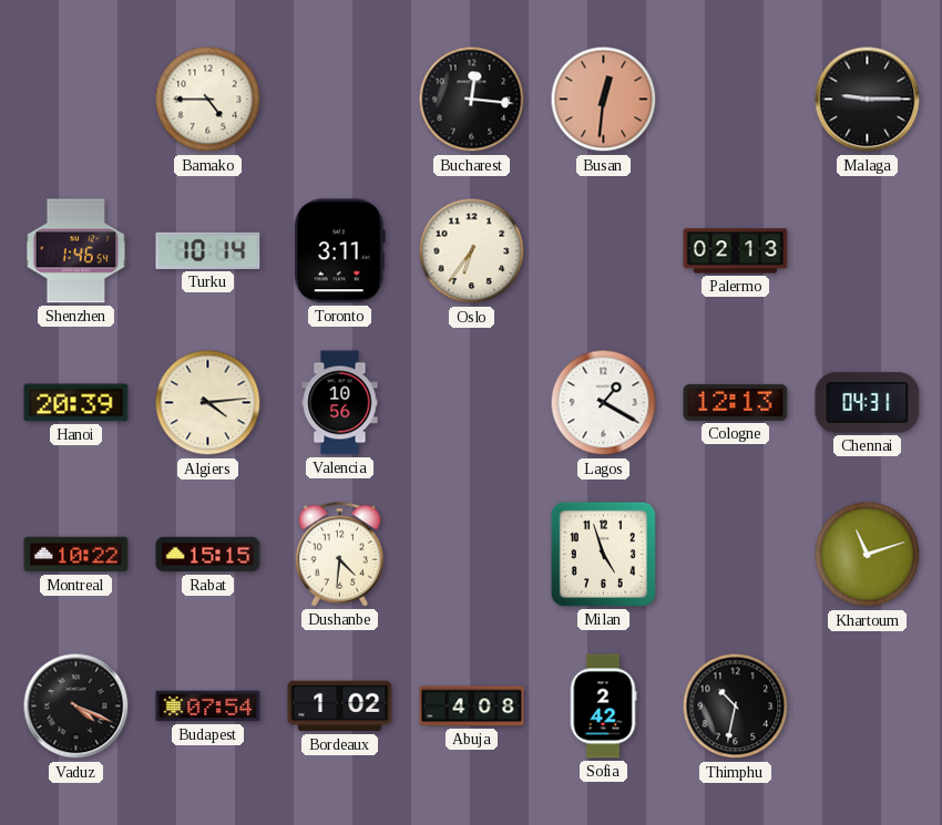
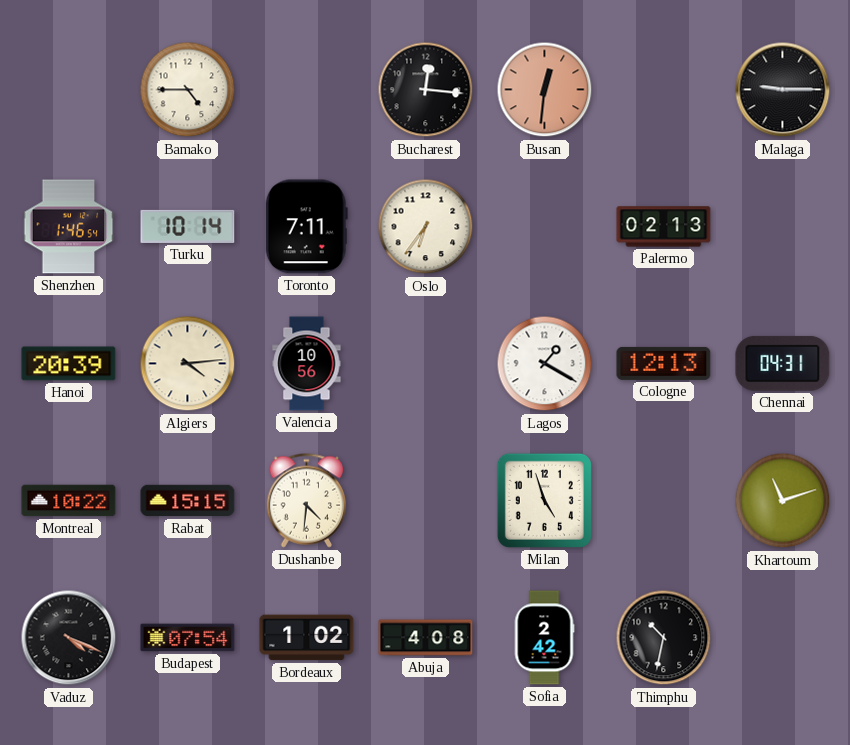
Toronto: 3:11 -> 7:11 (306, 227)
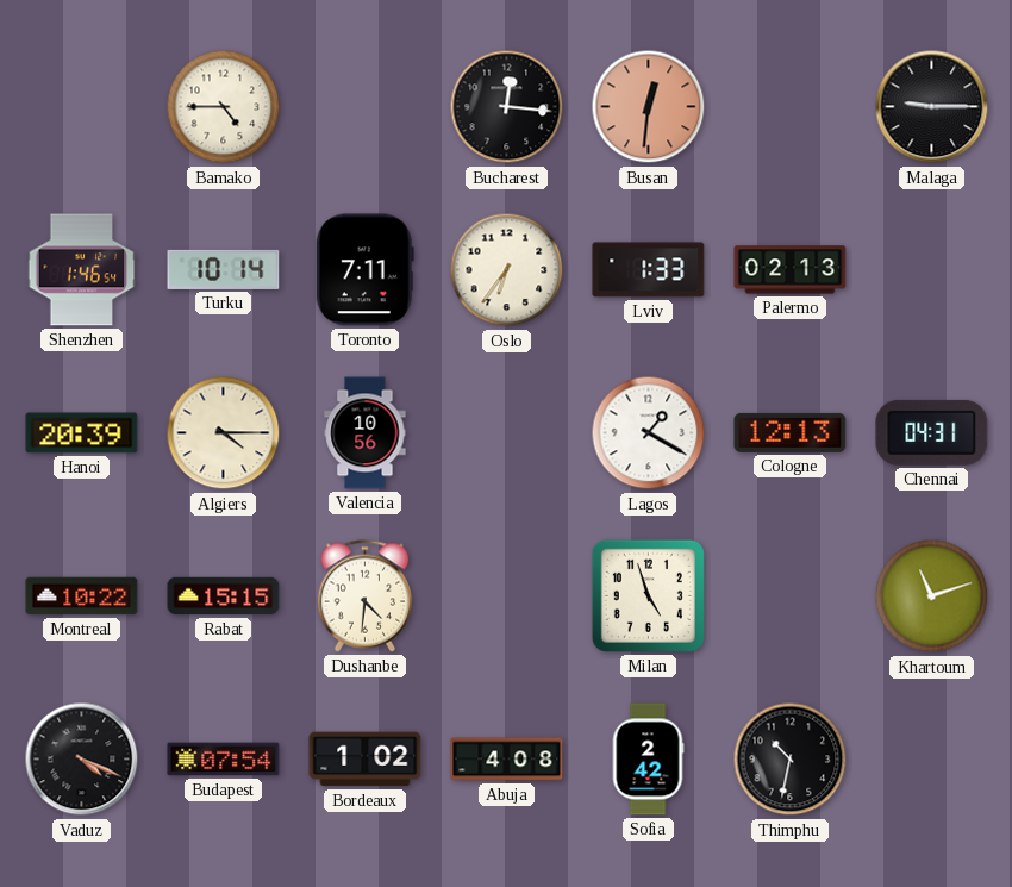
Lviv: none -> 1:33 (649, 270)
Algiers: 4:14 -> 4:15 (224, 433)
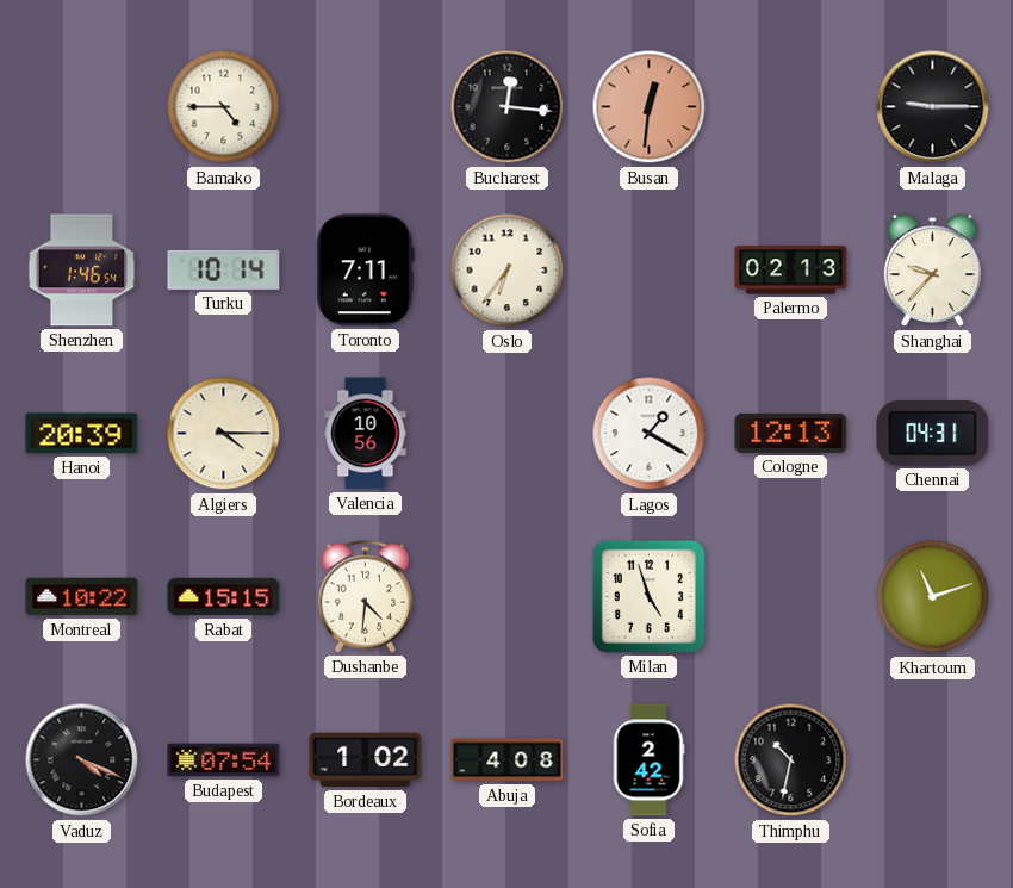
Lviv: 1:33 -> none (649, 270)
Shanghai: none -> 9:37 (932, 271)
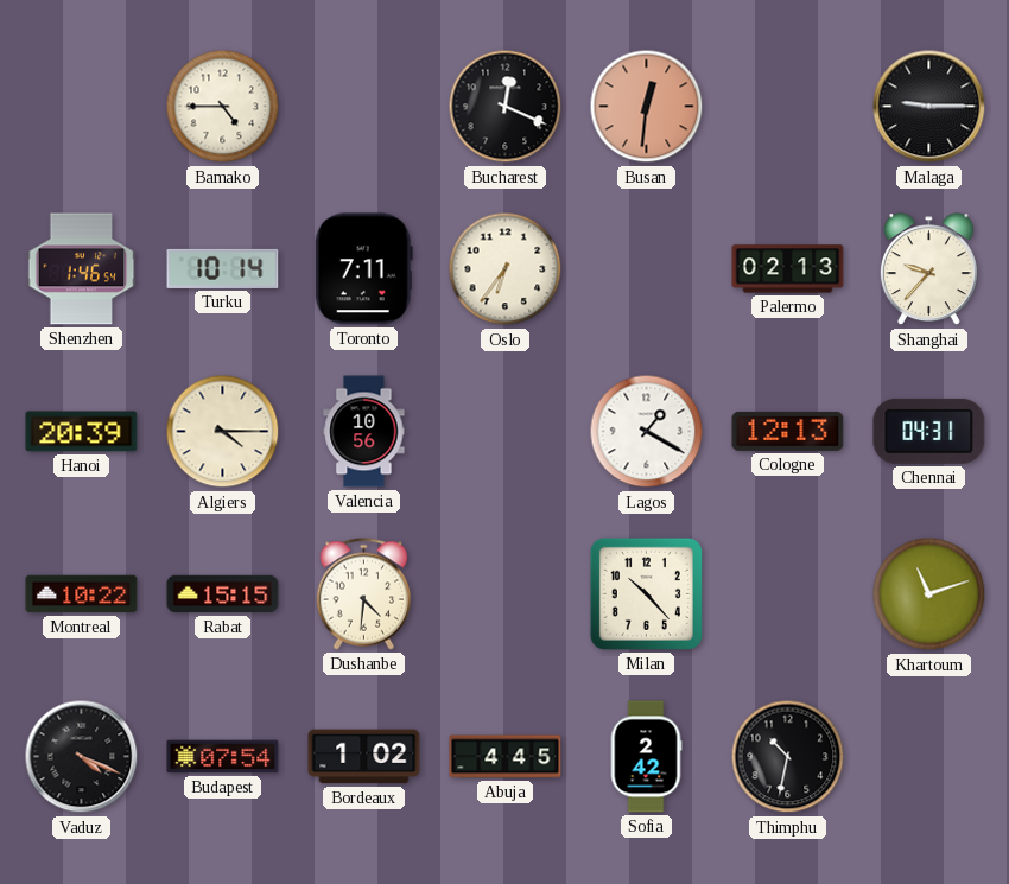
Bucharest: 12:16 -> 12:19 (506, 107)
Milan: 4:57 -> 10:23 (646, 593)
Abuja: 4:08 -> 4:45 (506, 757)
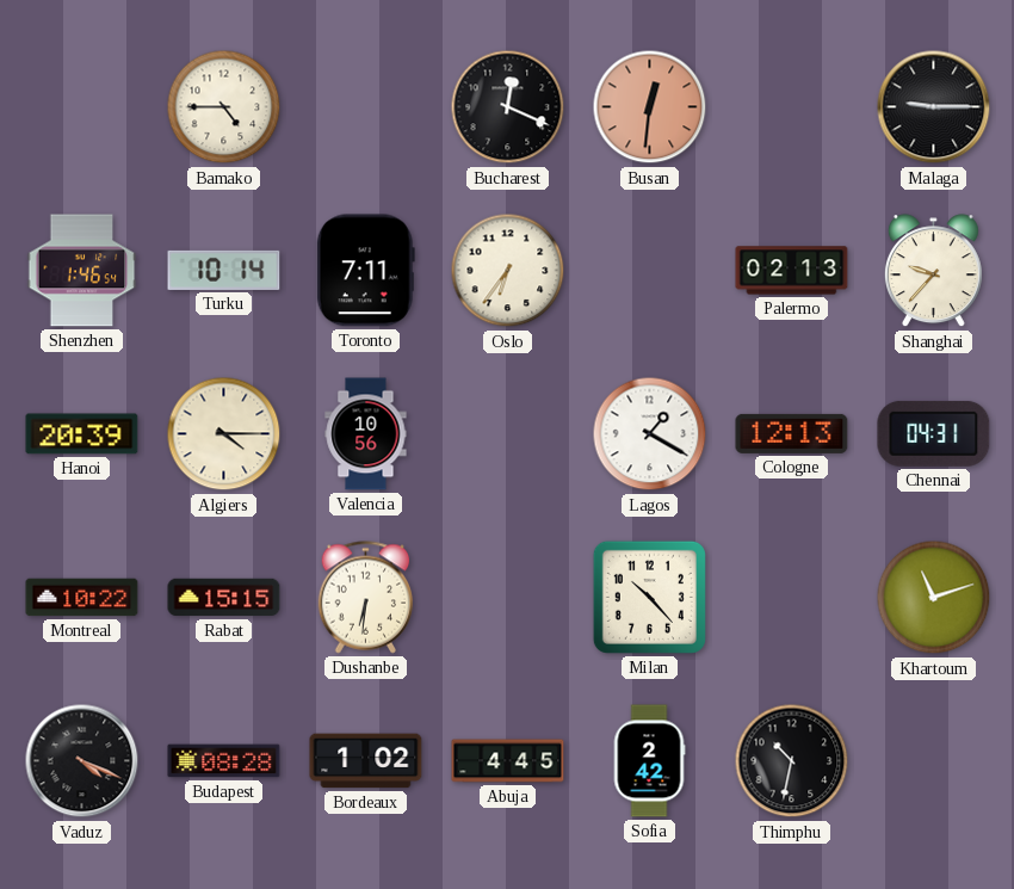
Dushanbe: 4:31 -> 6:31 (366, 598)
Budapest: 07:54 -> 08:28 (224, 761)
